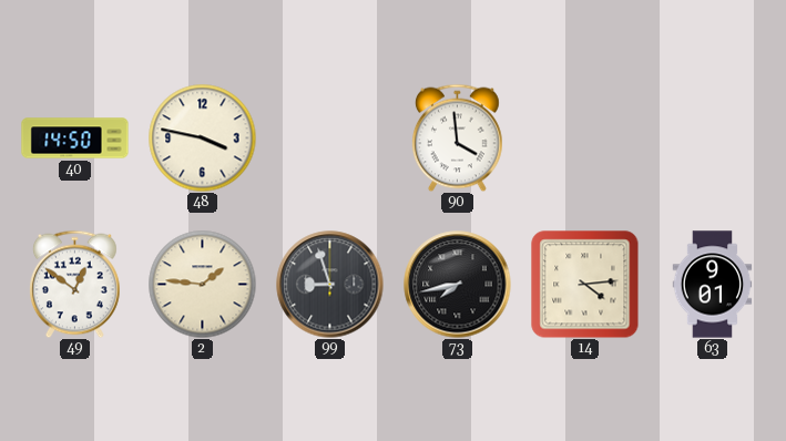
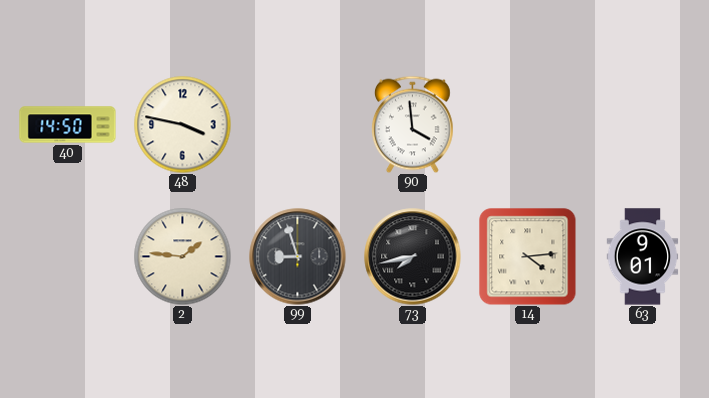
49: 12:51 -> none (75, 284)
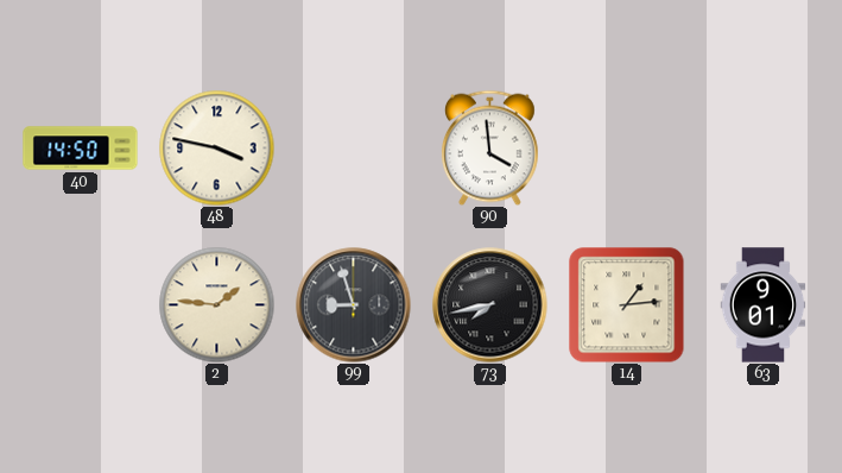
14: 4:14 -> 1:14 (627, 305)
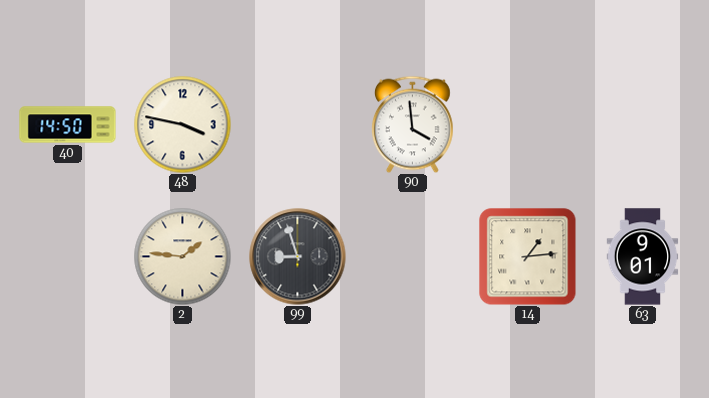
73: 7:43 -> none (490, 305)
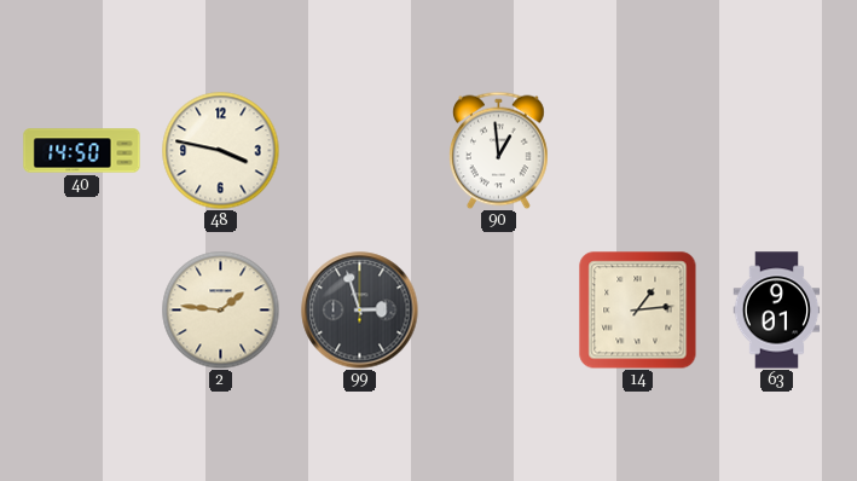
90: 3:59 -> 12:59 (499, 150)
99: 8:57 -> 2:57 (360, 311)
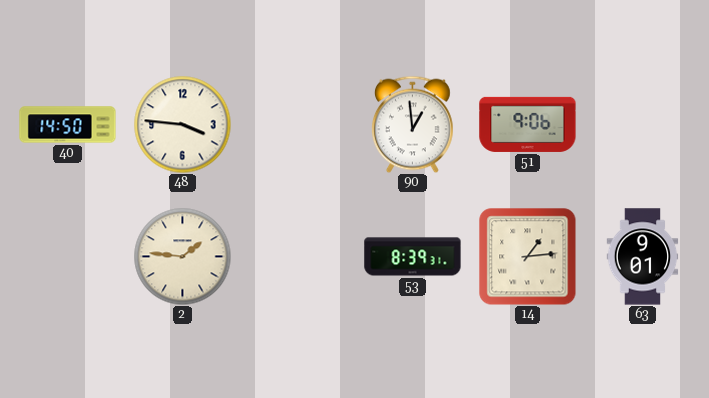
48: 3:47 -> 3:46 (182, 124)
51: none -> 9:06 (528, 124)
99: 2:57 -> none (360, 311)
53: none -> 8:39 (413, 257)
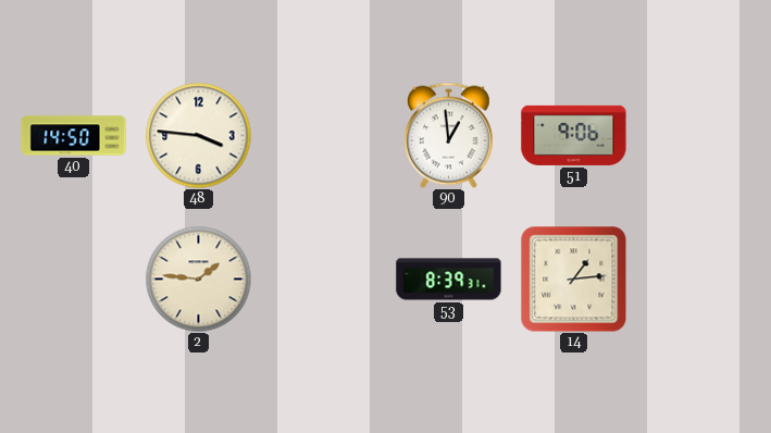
63: 9:01 -> none (643, 257)
